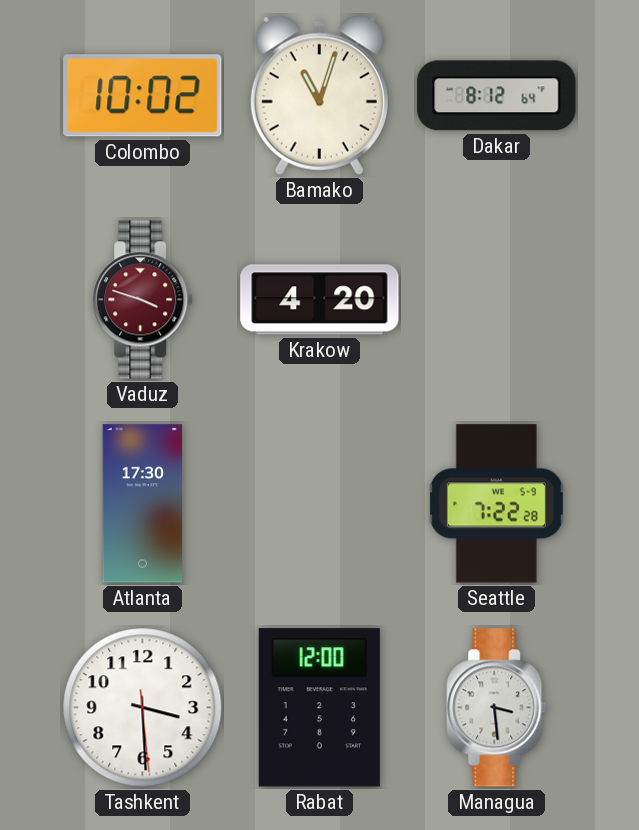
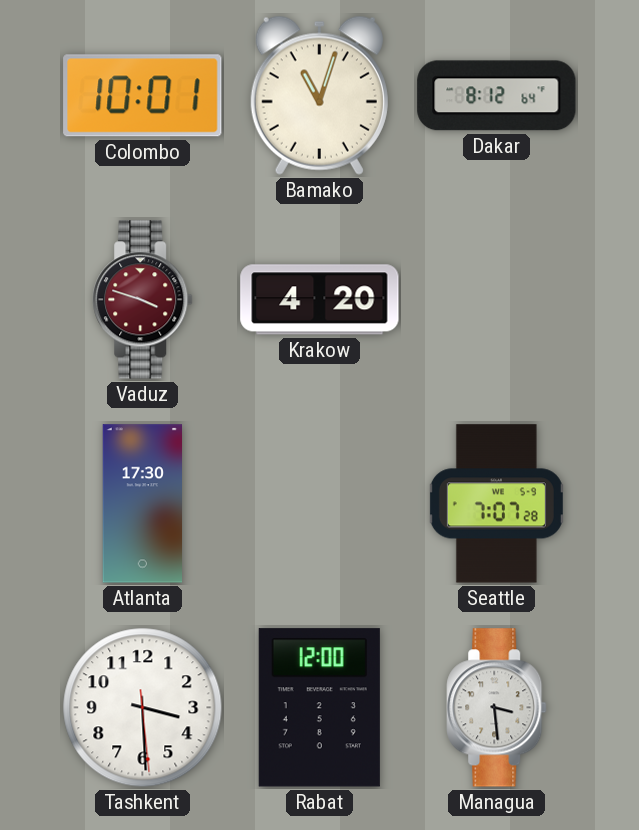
Colombo: 10:02 -> 10:01 (143, 96)
Seattle: 7:22 -> 7:07 (496, 504)
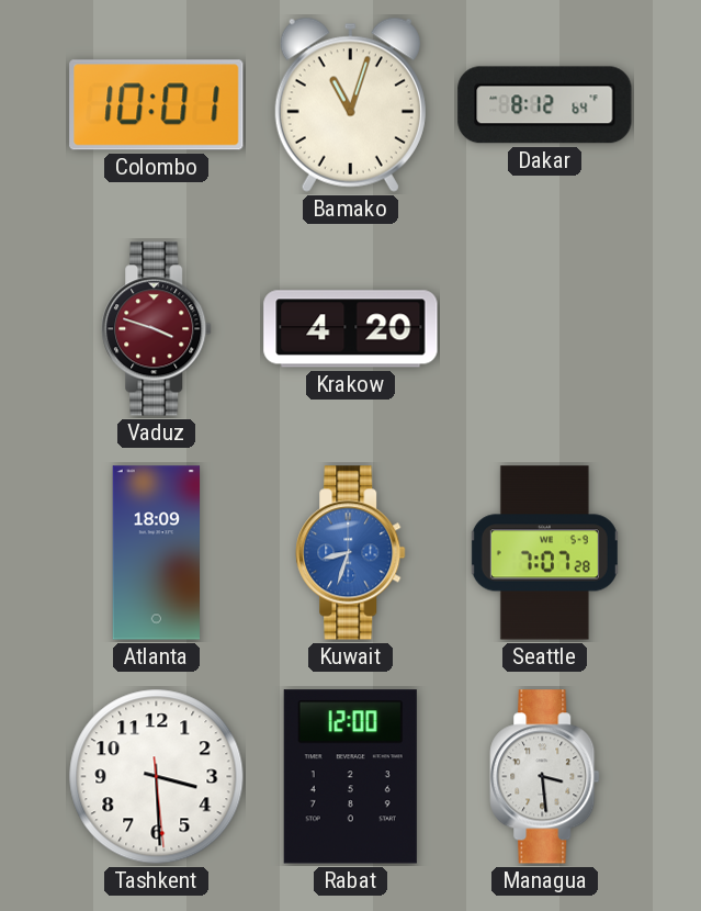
Atlanta: 17:30 -> 18:09 (157, 553)
Kuwait: none -> 8:33 (351, 553)
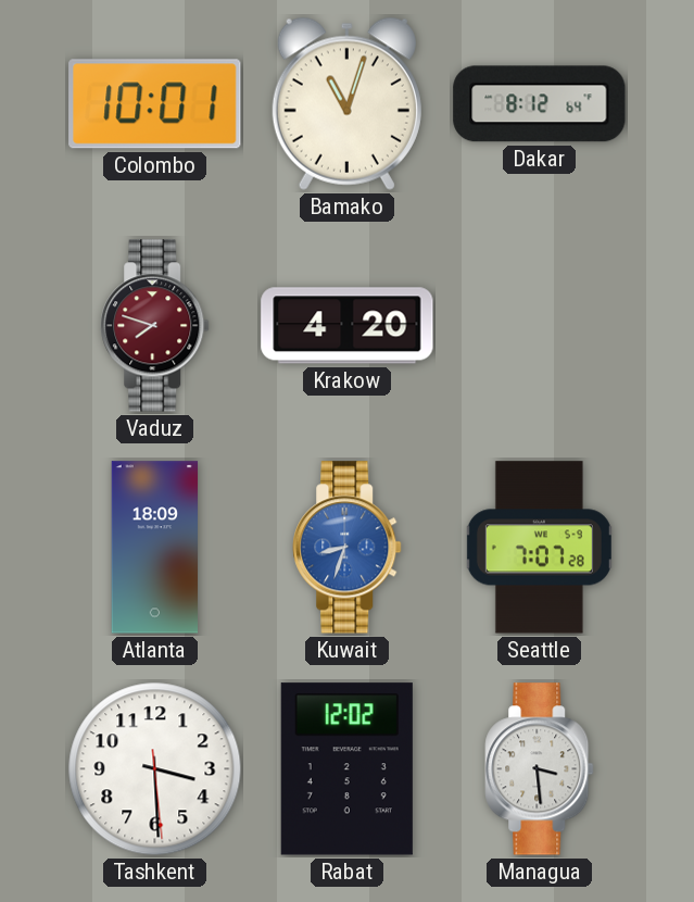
Vaduz: 3:48 -> 7:48 (155, 326)
Rabat: 12:00 -> 12:02 (346, 769)
